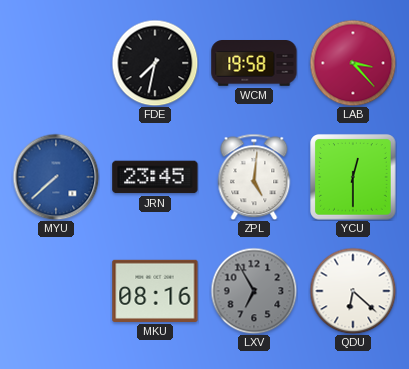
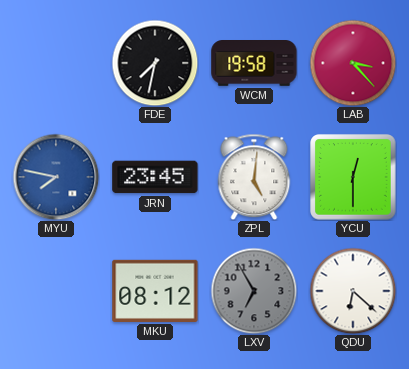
MYU: 7:38 -> 7:47 (56, 177)
MKU: 08:16 -> 08:12 (155, 291)
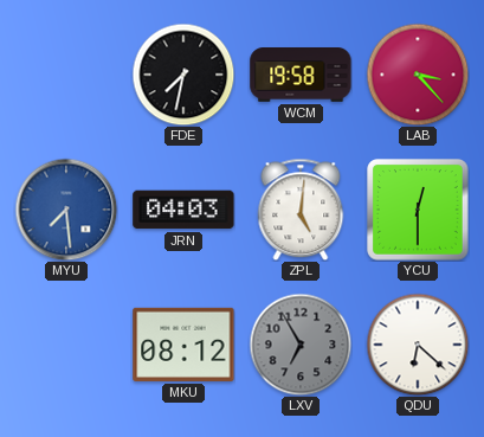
MYU: 7:47 -> 7:29 (66, 210)
JRN: 23:45 -> 04:03 (183, 210)
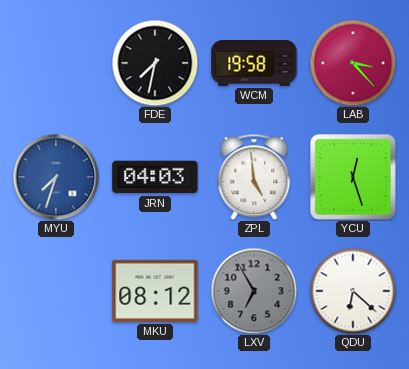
MYU: 7:29 -> 7:33 (56, 177)
ZPL: 5:01 -> 4:59 (254, 177)
YCU: 12:30 -> 12:27 (353, 177)
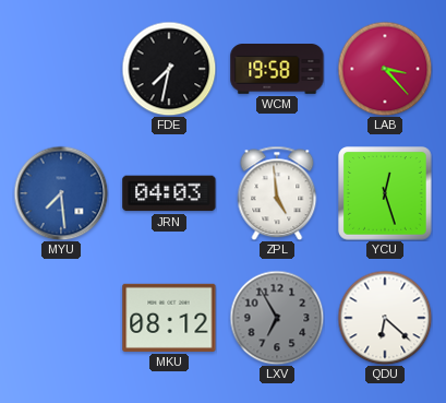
MYU: 7:33 -> 7:29 (61, 193)
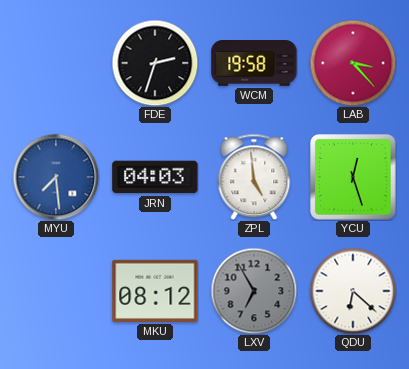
FDE: 7:32 -> 2:33 (155, 63)
